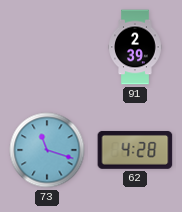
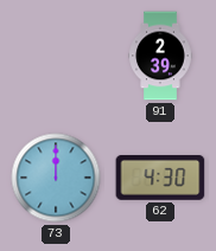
73: 11:18 -> 12:00 (56, 178)
62: 4:28 -> 4:30 (160, 178)
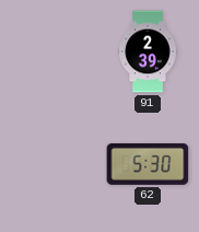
73: 12:00 -> none (56, 178)
62: 4:30 -> 5:30 (148, 164)
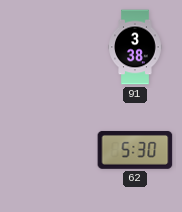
91: 2:39 -> 3:38 (135, 47)
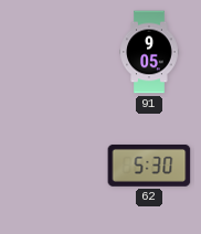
91: 3:38 -> 9:05 (149, 52)
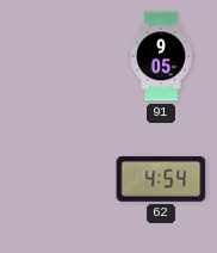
62: 5:30 -> 4:54 (161, 179)
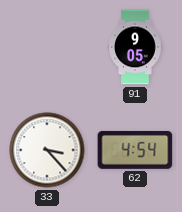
33: none -> 3:23 (47, 150)
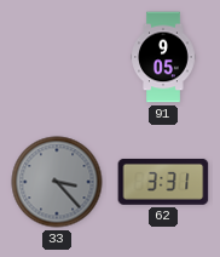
33 dial: white -> grey (57, 182)
62: 4:54 -> 3:31 (163, 182)
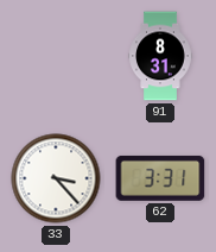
91: 9:05 -> 8:31 (160, 56)
33 dial: grey -> white (56, 178)
